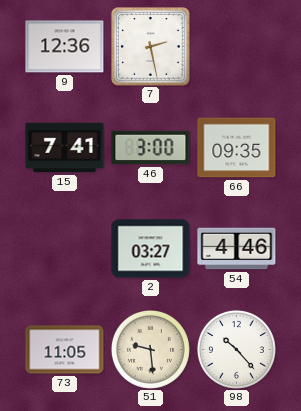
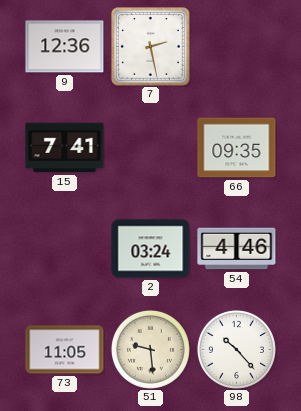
46: 3:00 -> none (151, 148)
2: 03:27 -> 03:24 (151, 249)
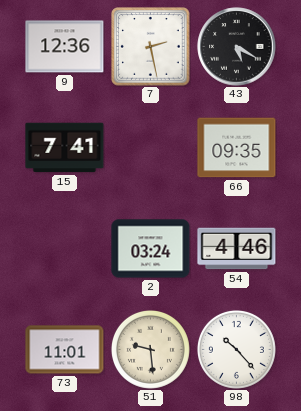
43: none -> 5:20 (237, 47)
73: 11:05 -> 11:01 (65, 350)
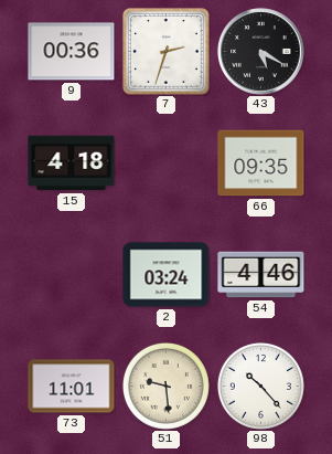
9: 12:36 -> 00:36 (72, 52)
7: 2:28 -> 2:33 (167, 52)
15: 7:41 -> 4:18 (72, 163)
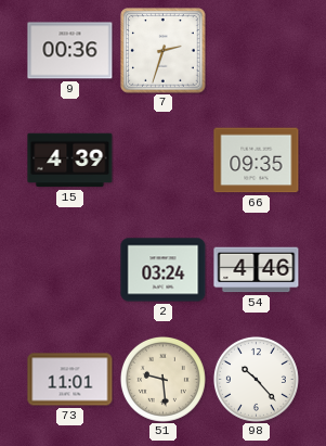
43: 5:20 -> none (261, 52)
15: 4:18 -> 4:39 (70, 161)
